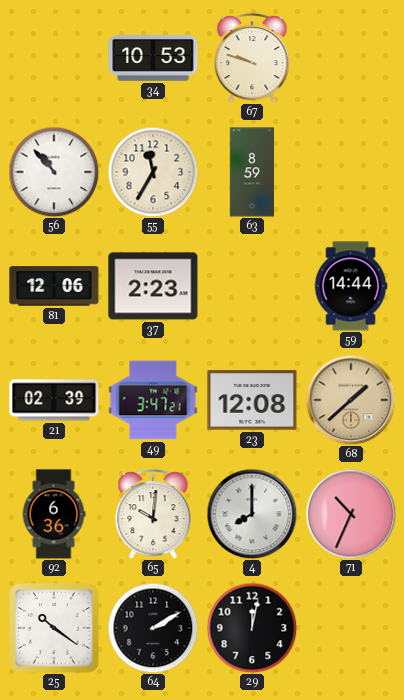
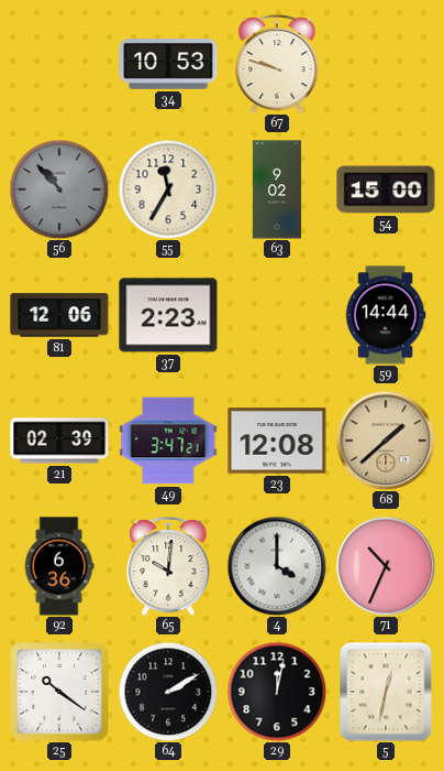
56 dial: white -> grey (59, 189)
63: 8:59 -> 9:02 (277, 189)
54: none -> 15:00 (386, 189)
4: 8:00 -> 4:00 (277, 566)
5: none -> 12:32 (386, 692)
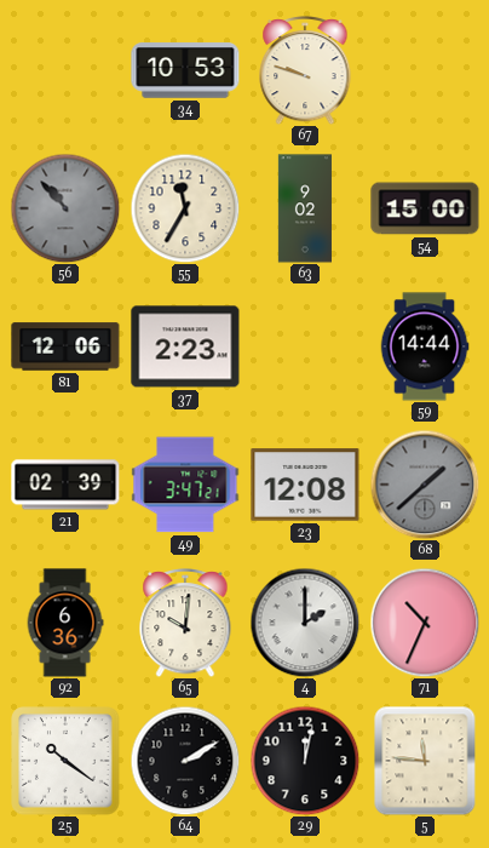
68 dial: champagne -> grey (425, 485)
4: 4:00 -> 2:00 (305, 623)
5: 12:32 -> 11:46 (425, 761)
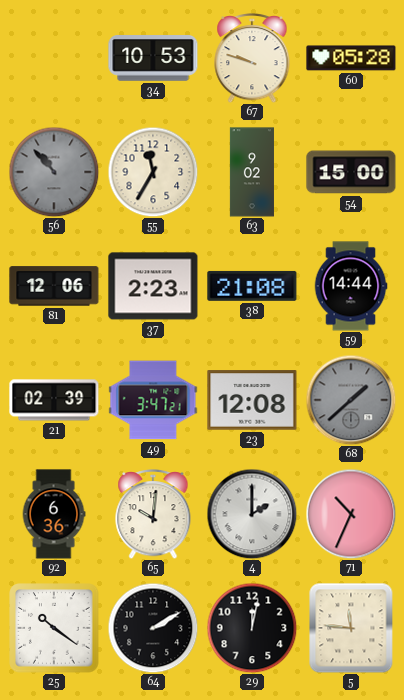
60: none -> 05:28 (351, 58)
38: none -> 21:08 (252, 286)
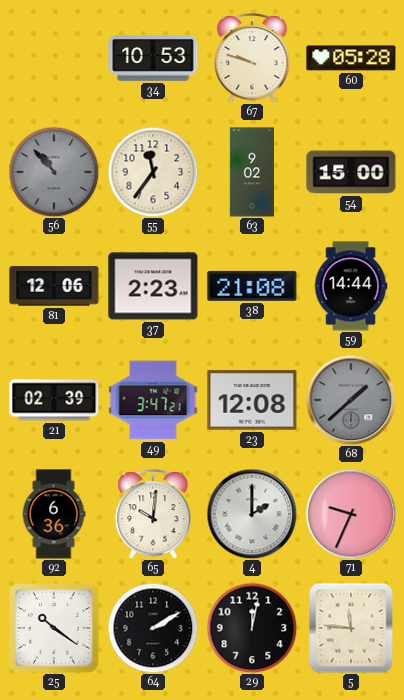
55: 11:35 -> 11:36 (153, 172)
71: 10:34 -> 9:34 (351, 514)
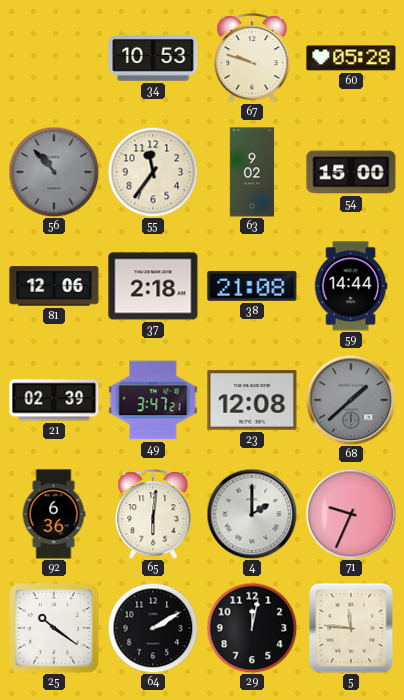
37: 2:23 -> 2:18 (153, 286)
65: 10:01 -> 6:01 (153, 515)
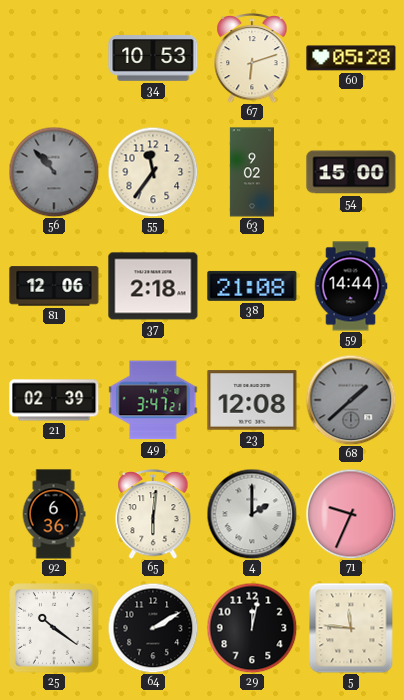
67: 9:48 -> 6:12 (252, 59)
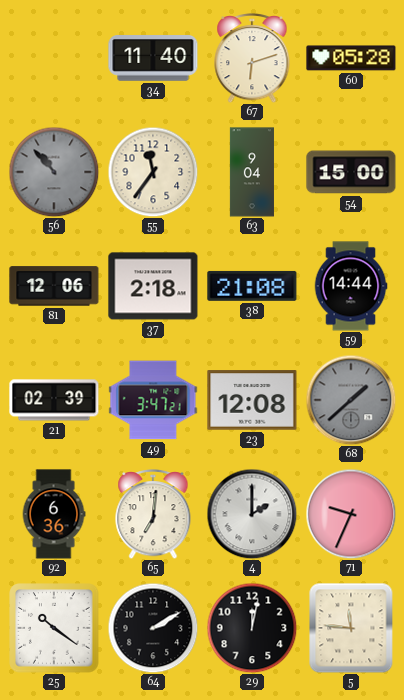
34: 10:53 -> 11:40 (153, 58)
63: 9:02 -> 9:04 (252, 172)
65: 6:01 -> 7:01 (153, 515)
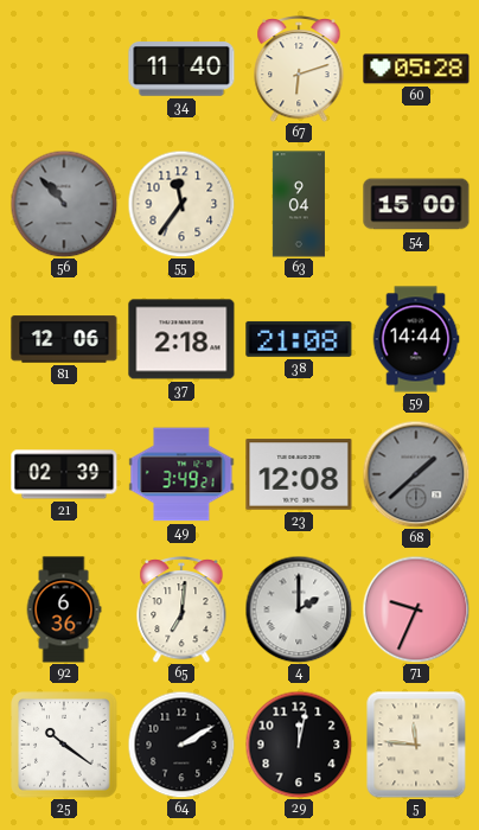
49: 3:47 -> 3:49 (181, 474)
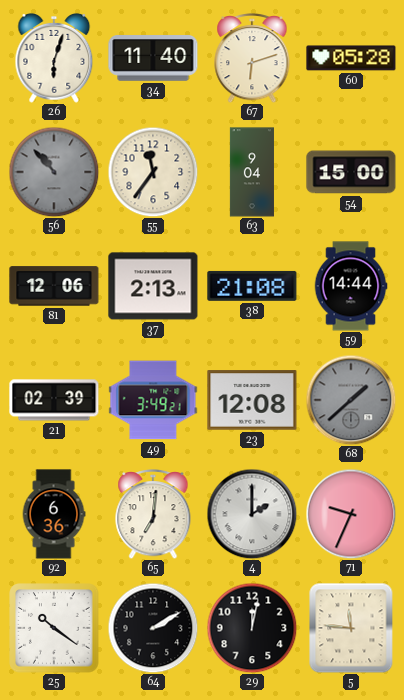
26: none -> 6:03 (54, 58)
37: 2:18 -> 2:13 (153, 286)
